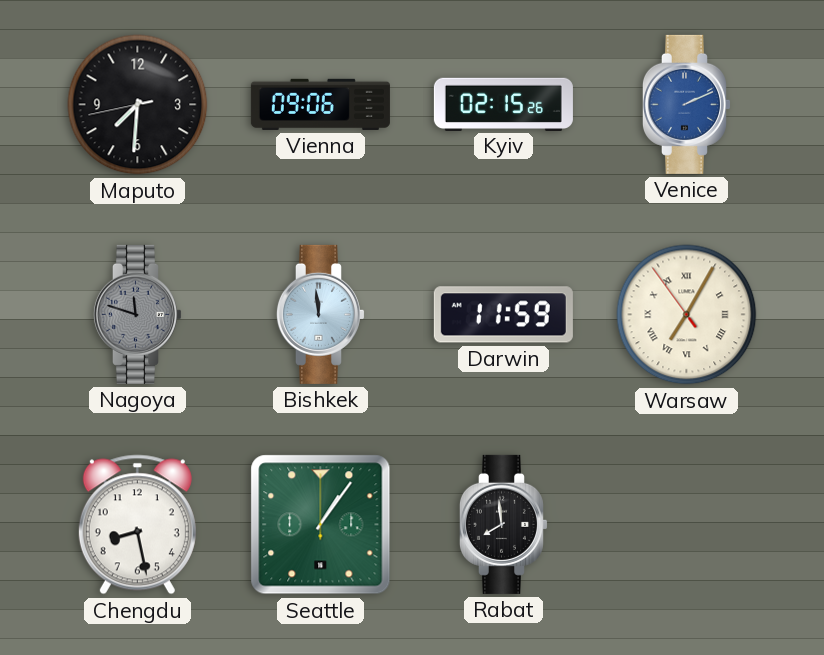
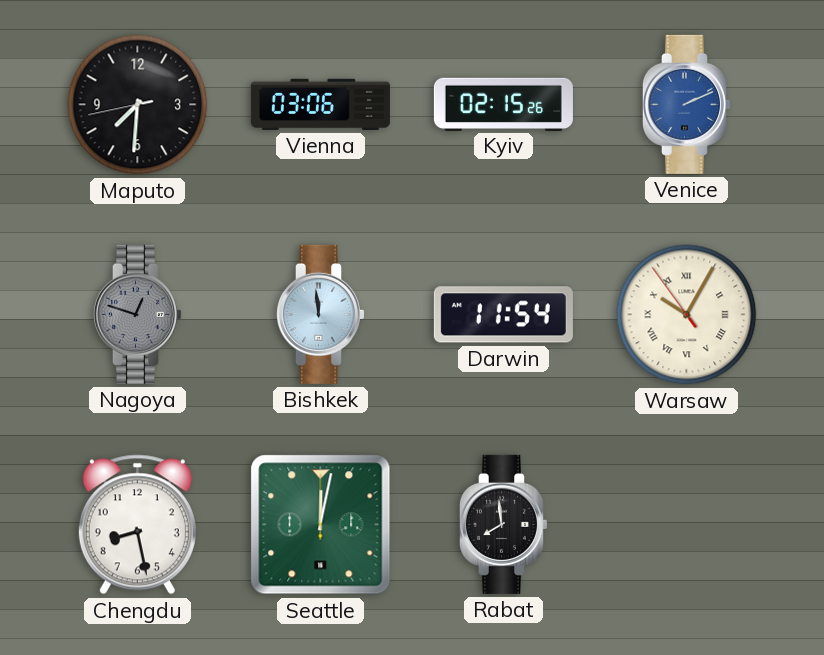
Vienna: 09:06 -> 03:06 (320, 104)
Nagoya: 11:48 -> 12:48 (137, 314)
Darwin: 11:59 -> 11:54 (503, 315)
Warsaw: 7:04 -> 10:04 (687, 315)
Seattle: 1:06 -> 12:02 (321, 525)
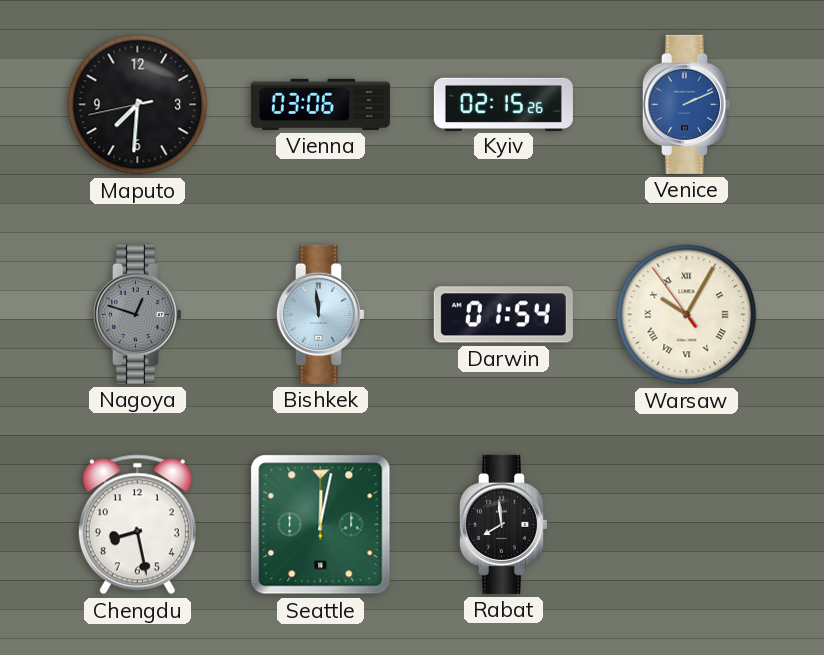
Darwin: 11:54 -> 01:54 (503, 315)
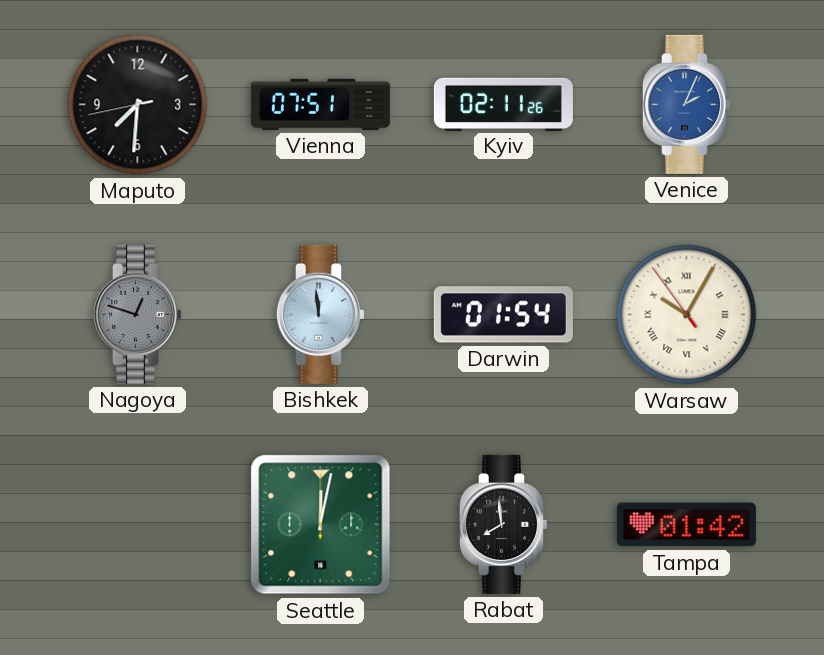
Vienna: 03:06 -> 07:51 (320, 104)
Kyiv: 02:15 -> 02:11 (503, 104)
Venice: 2:11 -> 2:04 (686, 104)
Chengdu: 8:28 -> none (137, 525)
Tampa: none -> 01:42 (686, 525)
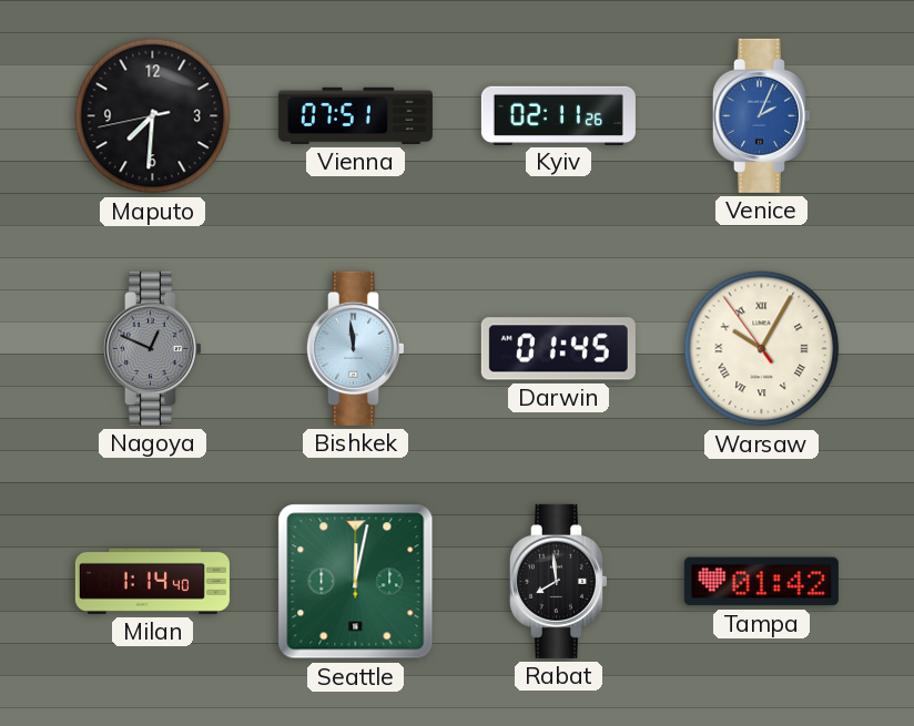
Nagoya: 12:48 -> 12:49 (152, 348)
Darwin: 01:54 -> 01:45 (558, 349)
Milan: none -> 1:14 (152, 581)
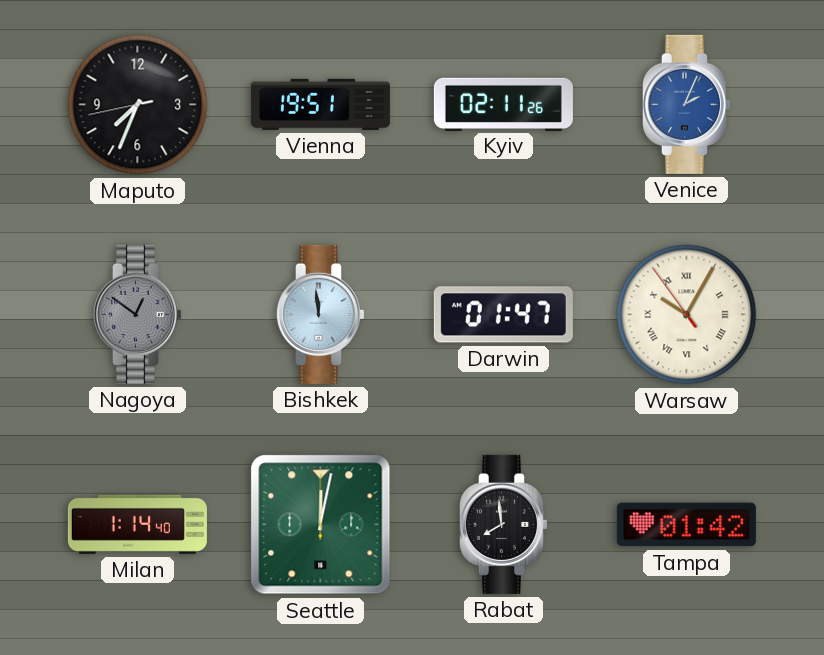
Maputo: 7:30 -> 7:33 (138, 105)
Vienna: 07:51 -> 19:51 (320, 104)
Nagoya: 12:49 -> 12:51 (137, 314)
Darwin: 01:45 -> 01:47 (503, 315)
